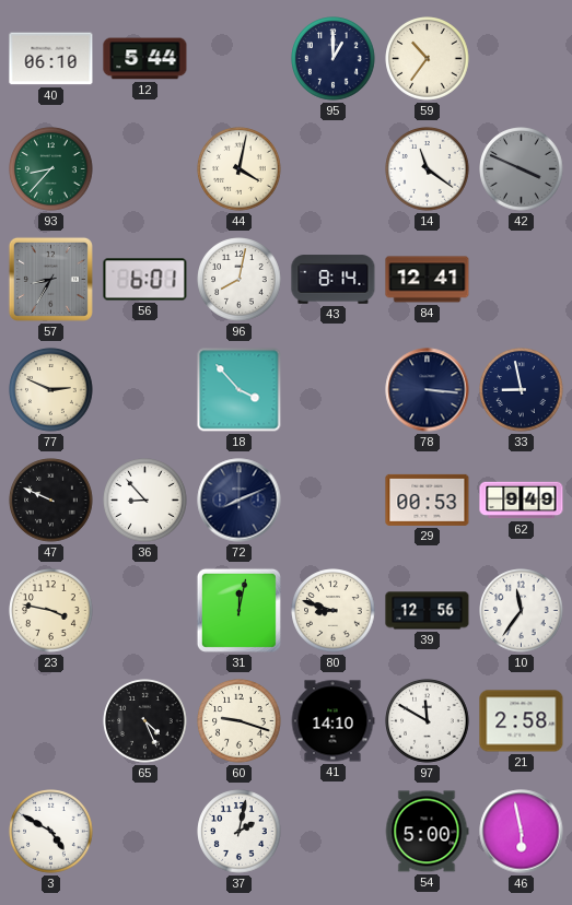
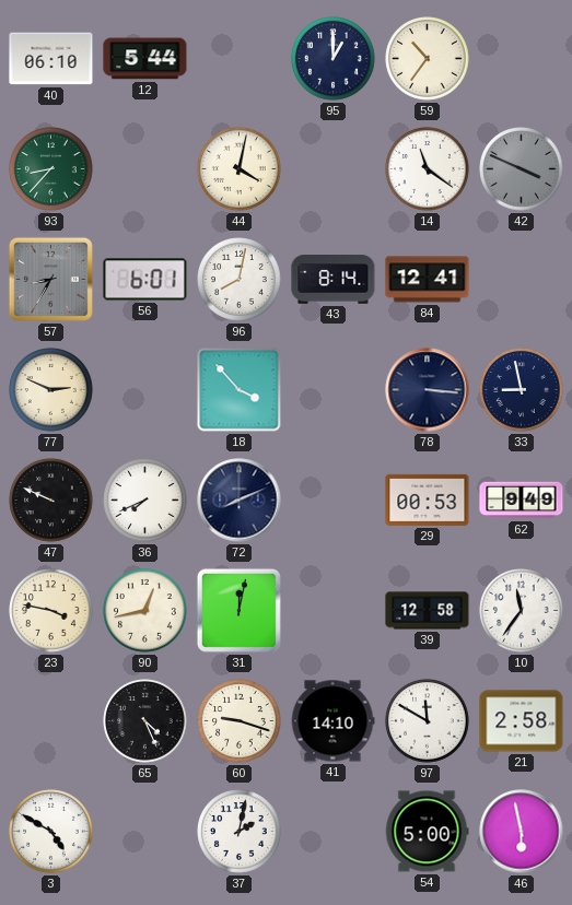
36: 8:53 -> 7:41 (145, 501)
90: none -> 12:43 (145, 611)
80: 8:48 -> none (334, 611)
39: 12:56 -> 12:58 (428, 611)
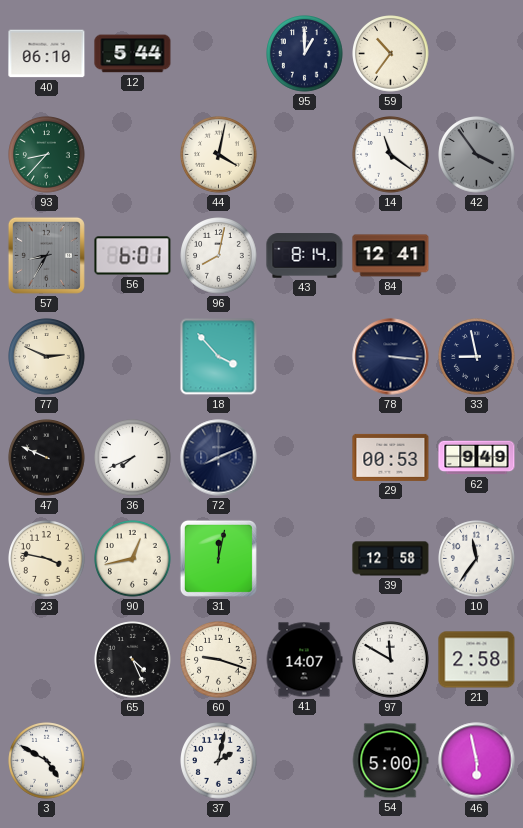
42: 3:49 -> 3:54 (477, 155)
41: 14:10 -> 14:07 (304, 660)
